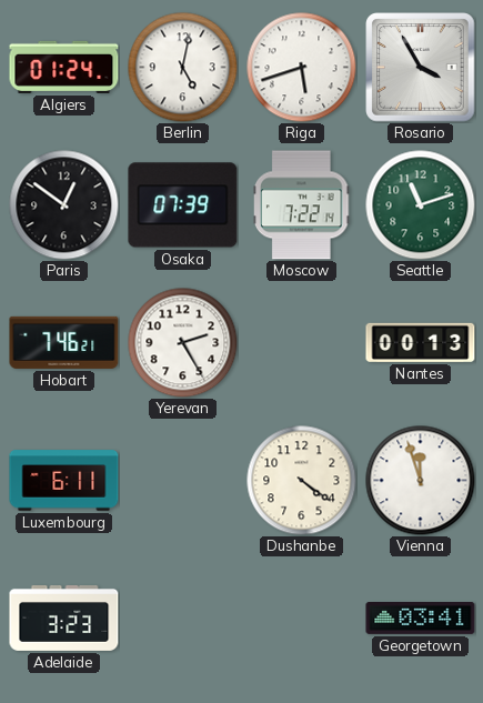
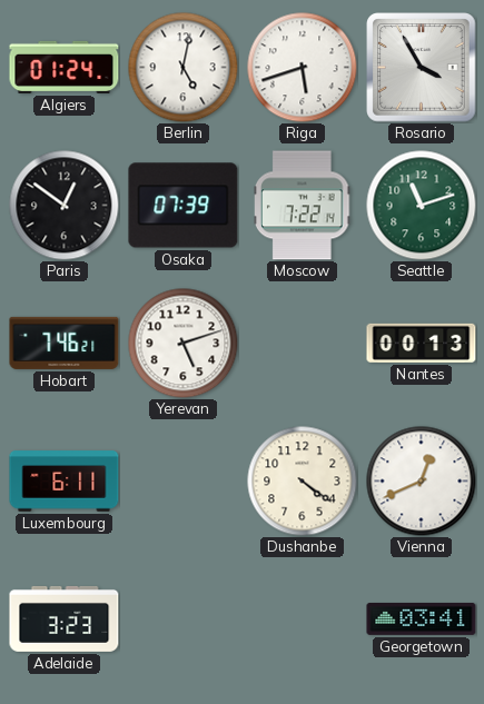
Yerevan: 2:25 -> 5:12 (184, 344)
Vienna: 11:57 -> 12:41 (422, 482)
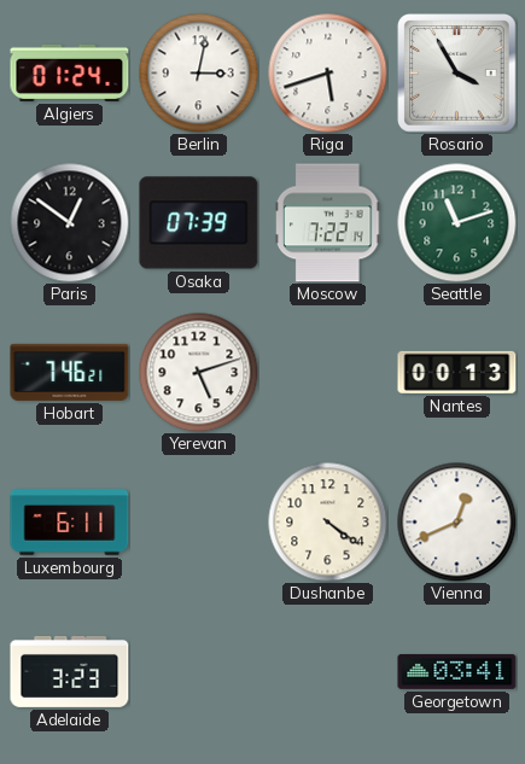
Berlin: 5:02 -> 3:02 (199, 74)
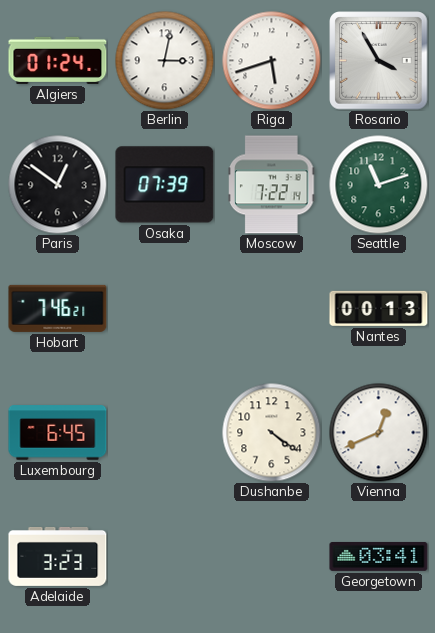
Yerevan: 5:12 -> none (199, 373)
Luxembourg: 6:11 -> 6:45 (58, 433)
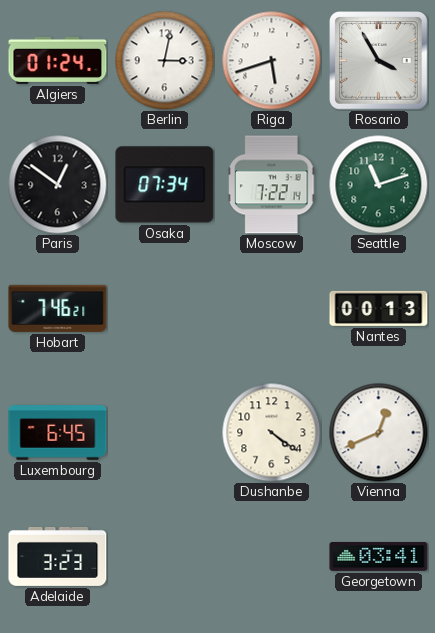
Osaka: 07:39 -> 07:34 (165, 185)
